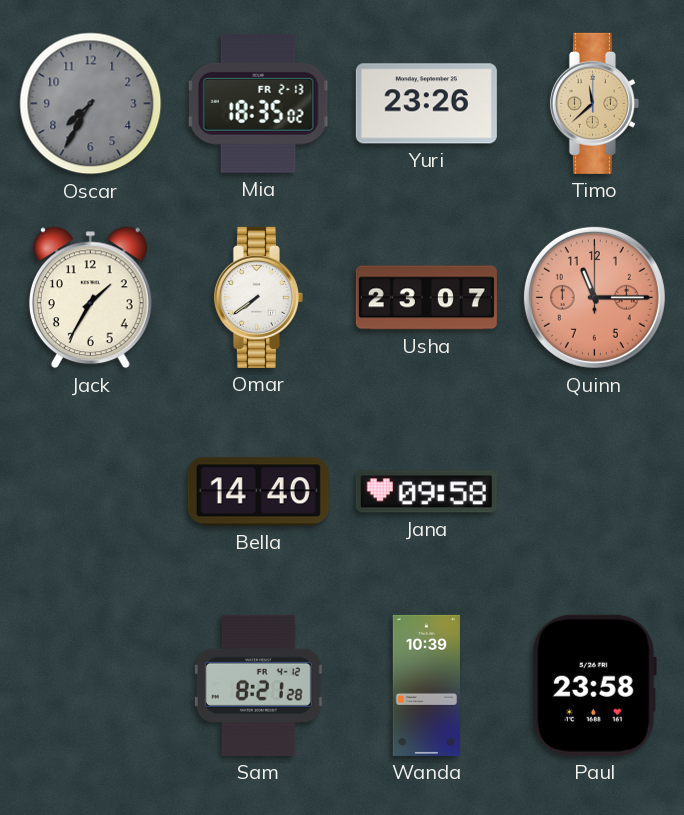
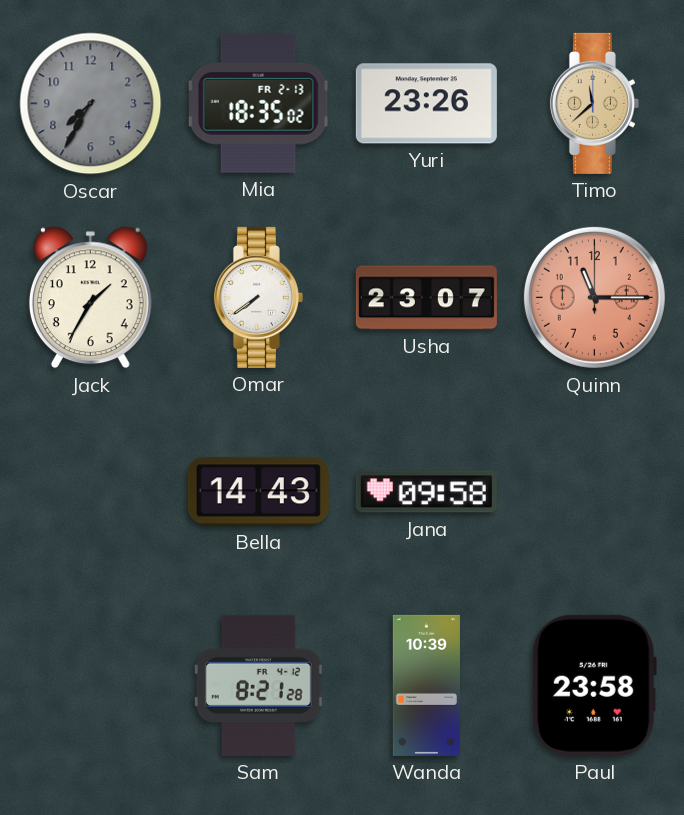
Bella: 14:40 -> 14:43 (258, 492)
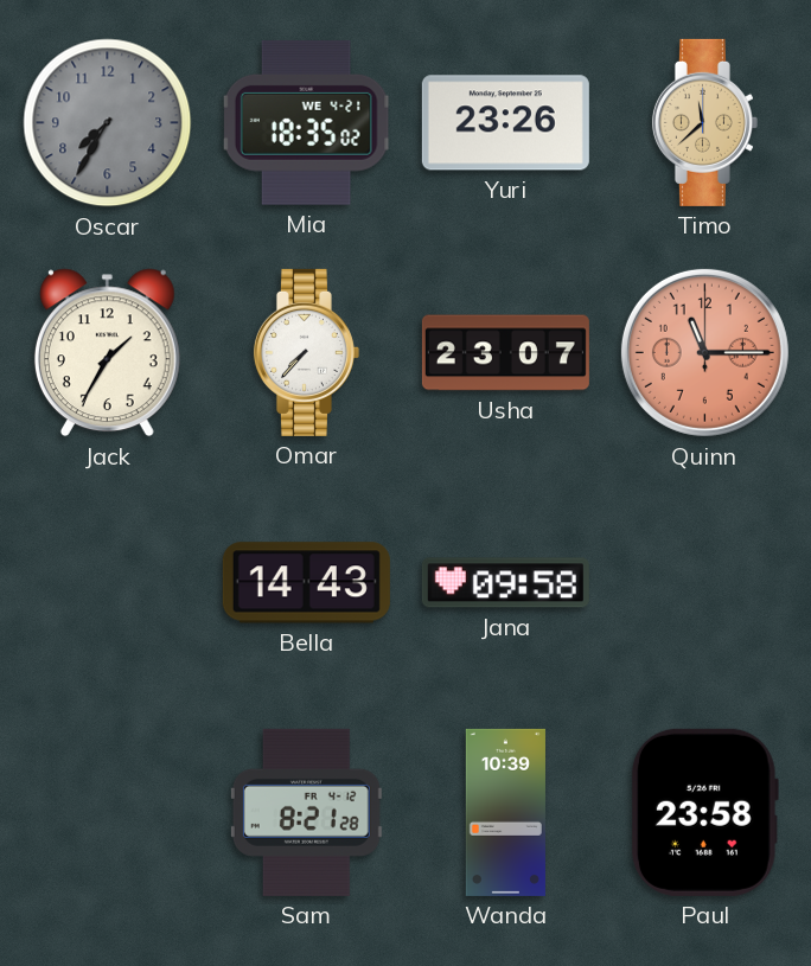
Mia date: FR 2-13 -> WE 4-21 (306, 122)
Omar: 7:39 -> 7:37 (306, 352)
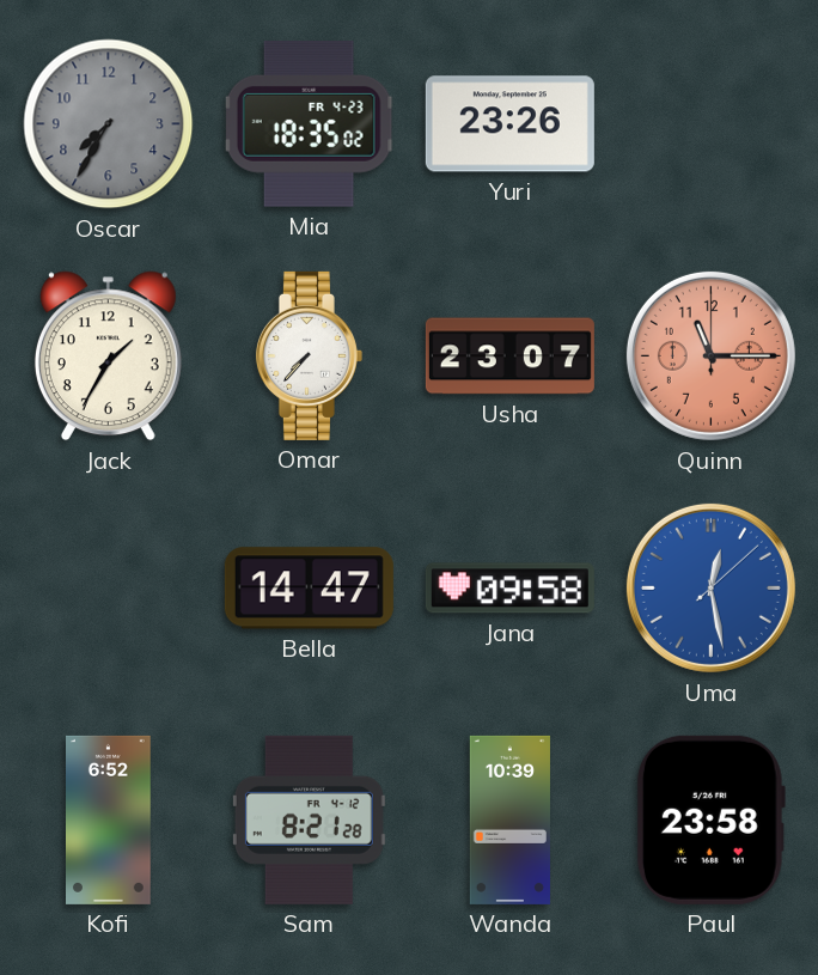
Mia date: WE 4-21 -> FR 4-23 (309, 123)
Timo: 11:38 -> none (704, 122)
Bella: 14:43 -> 14:47 (309, 589)
Uma: none -> 12:28 (710, 587)
Kofi: none -> 6:52 (109, 819)
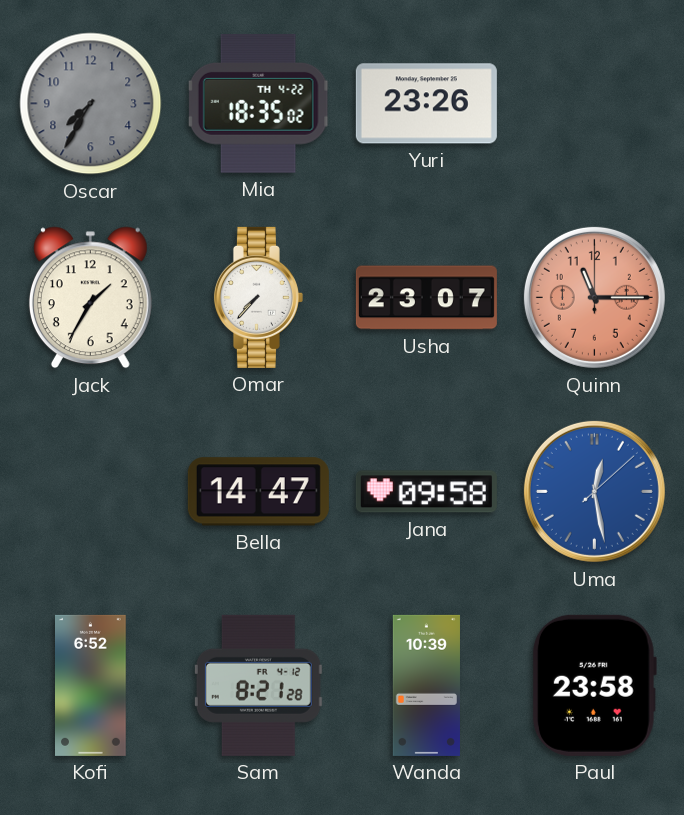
Mia date: FR 4-23 -> TH 4-22 (258, 103)
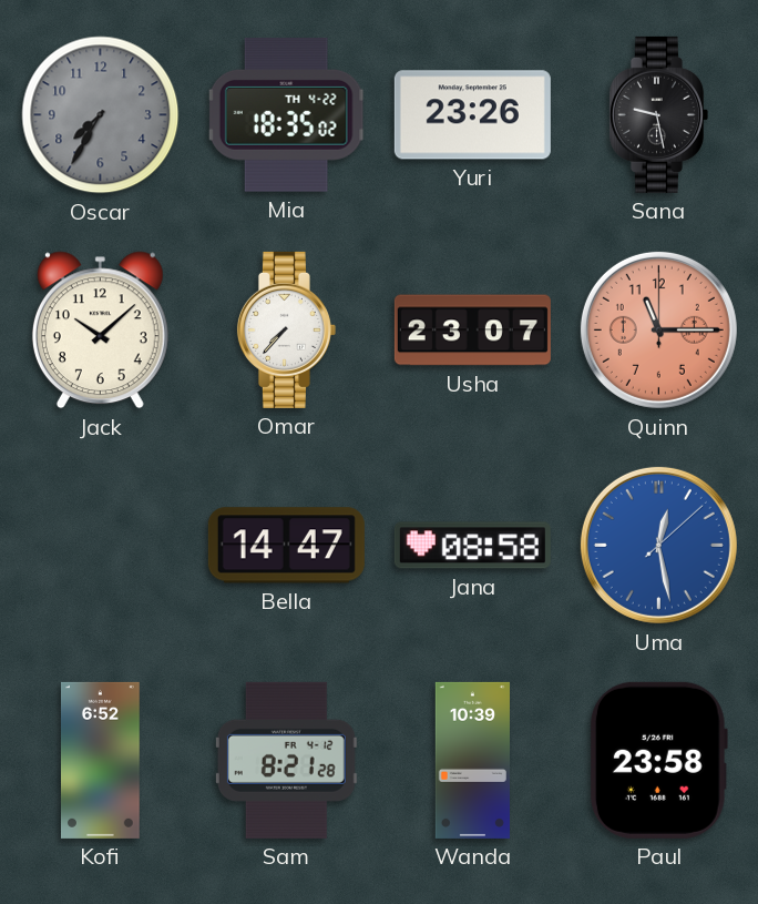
Sana: none -> 9:28 (658, 114)
Jack: 1:35 -> 10:08 (100, 331)
Jana: 09:58 -> 08:58 (472, 546)
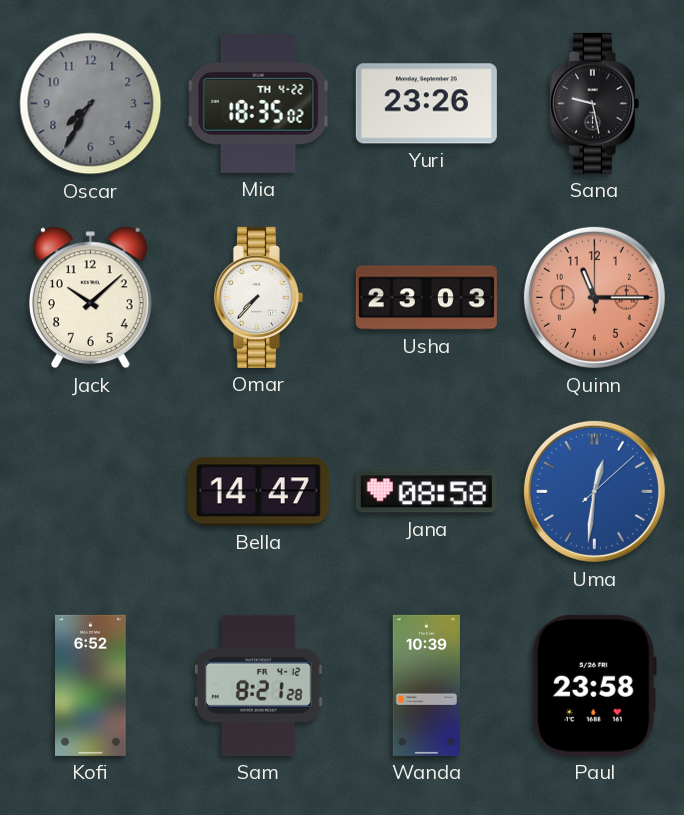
Usha: 23:07 -> 23:03 (426, 298)
Uma: 12:28 -> 12:31 (594, 491)
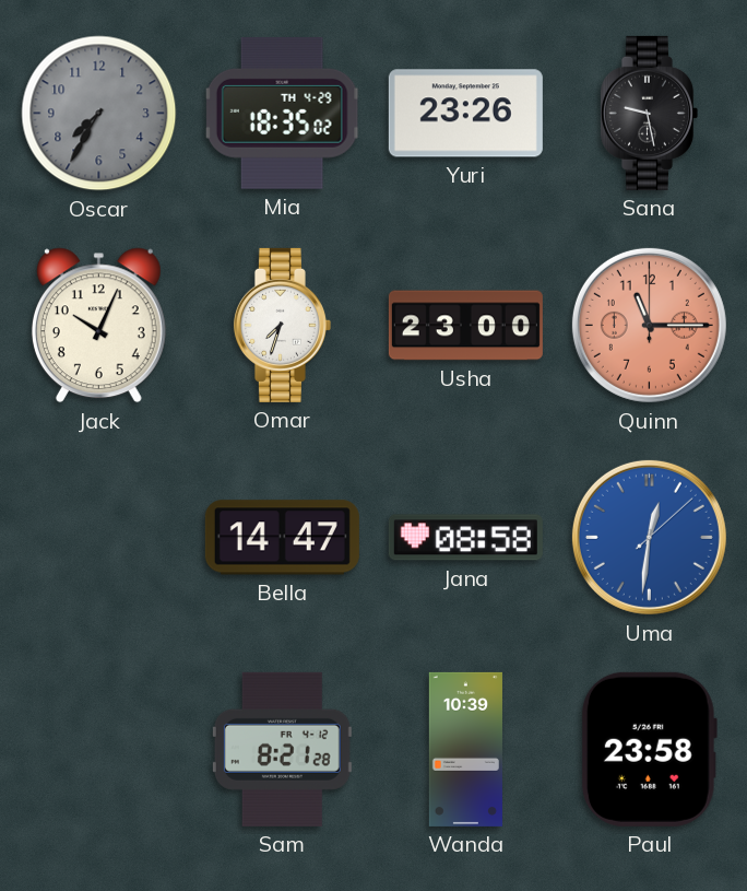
Mia date: TH 4-22 -> TH 4-29 (282, 113)
Jack: 10:08 -> 10:04 (98, 326)
Omar: 7:37 -> 7:33 (282, 325)
Usha: 23:03 -> 23:00 (465, 326)
Kofi: 6:52 -> none (91, 685)
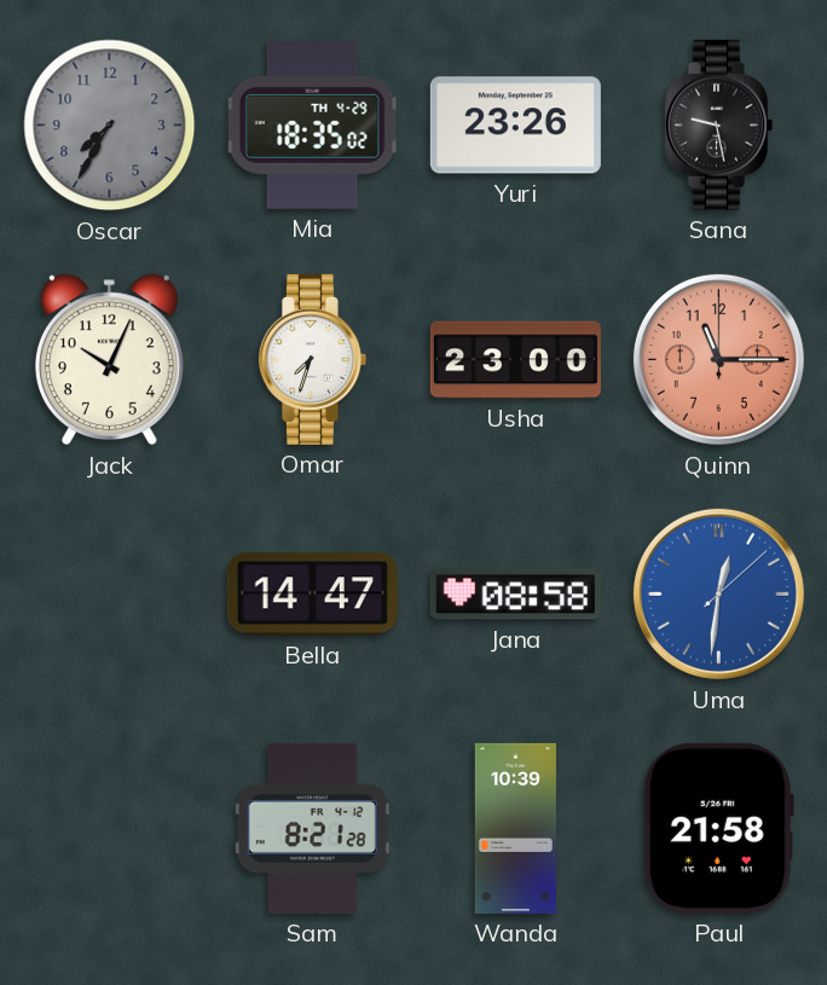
Paul: 23:58 -> 21:58 (718, 828)
